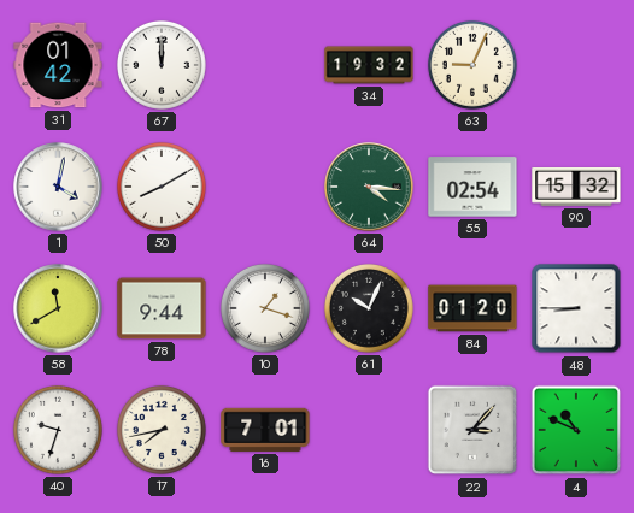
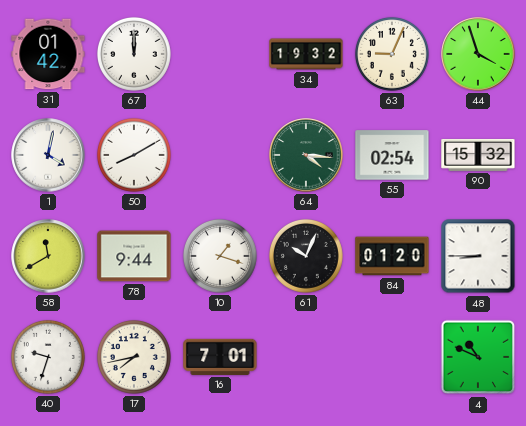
44: none -> 3:57 (478, 54)
22: 3:07 -> none (472, 430)
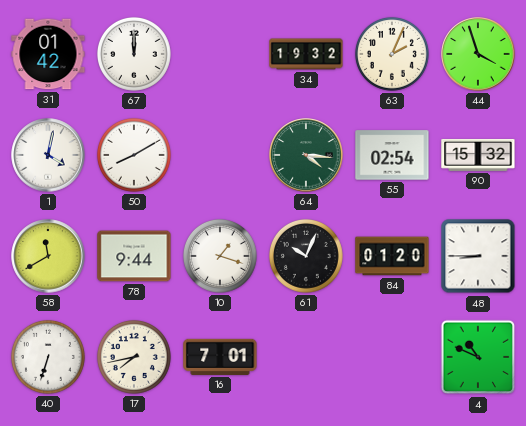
63: 9:04 -> 2:04 (392, 54)
40: 9:33 -> 6:33 (48, 357)
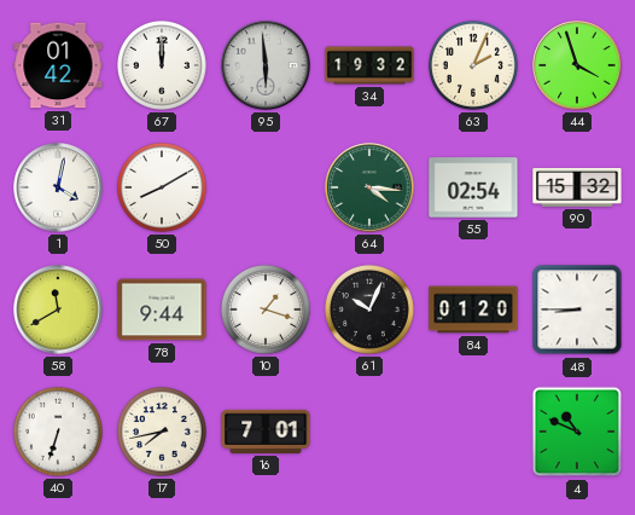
95: none -> 5:59 (266, 65)
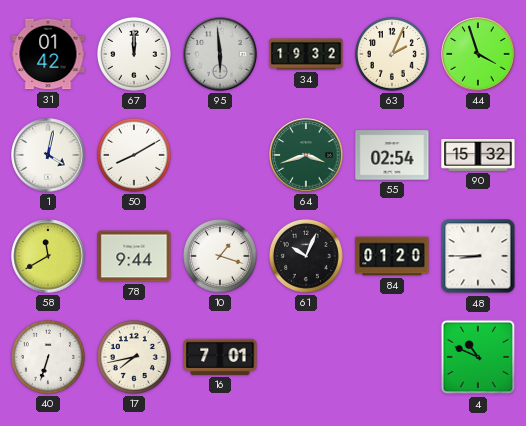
64: 4:16 -> 3:42 (306, 155)
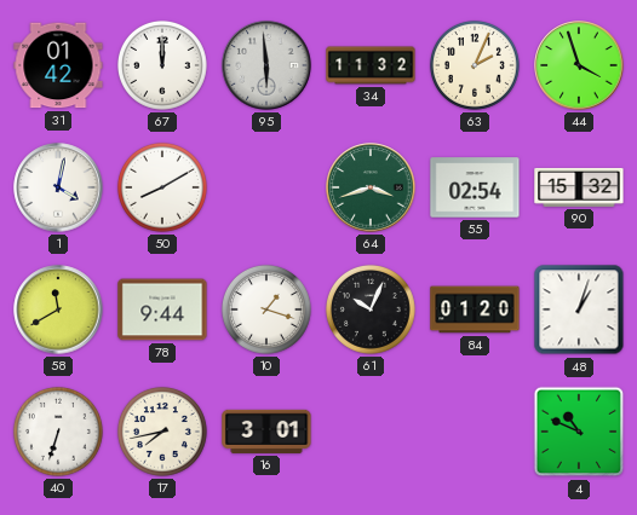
34: 19:32 -> 11:32 (371, 65)
48: 8:45 -> 1:03 (579, 309)
16: 7:01 -> 3:01 (266, 432)
